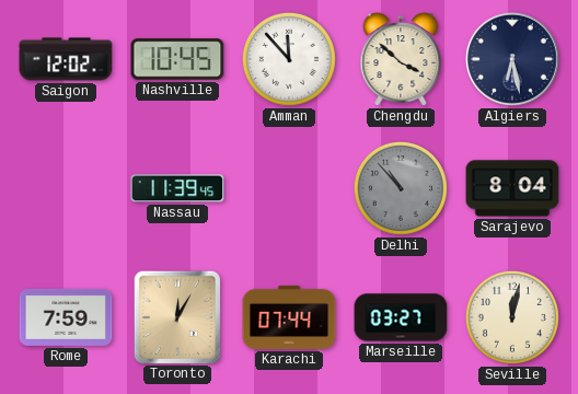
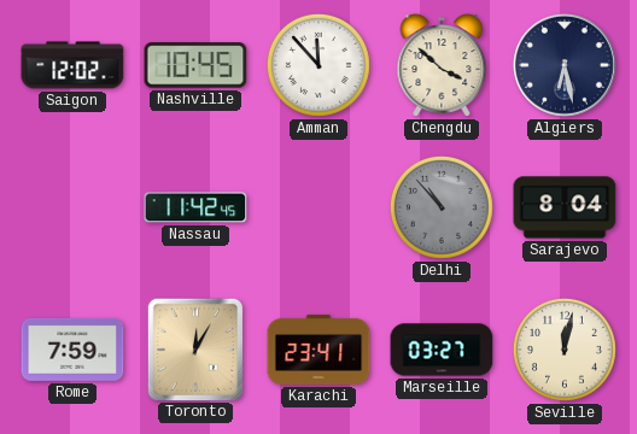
Nassau: 11:39 -> 11:42 (195, 207)
Karachi: 07:44 -> 23:41 (318, 350)
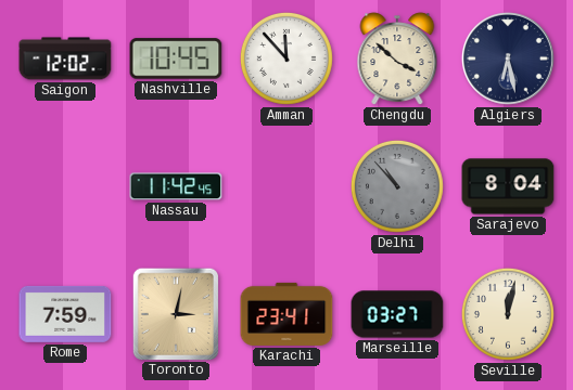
Toronto: 12:05 -> 3:02 (175, 313)
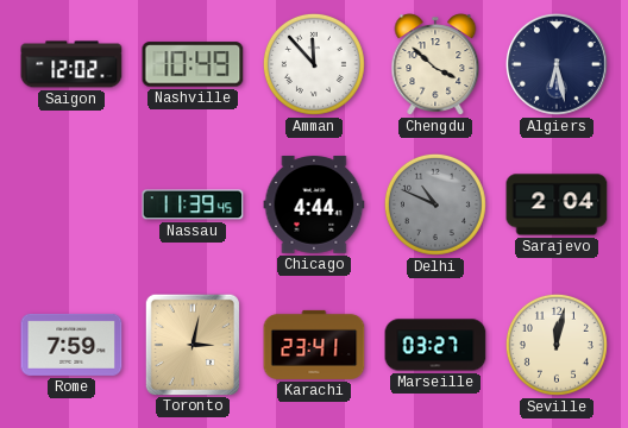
Nashville: 10:45 -> 10:49 (193, 64)
Nassau: 11:42 -> 11:39 (193, 204)
Chicago: none -> 4:44 (314, 204)
Delhi: 10:53 -> 10:49 (435, 204)
Sarajevo: 8:04 -> 2:04 (557, 204)
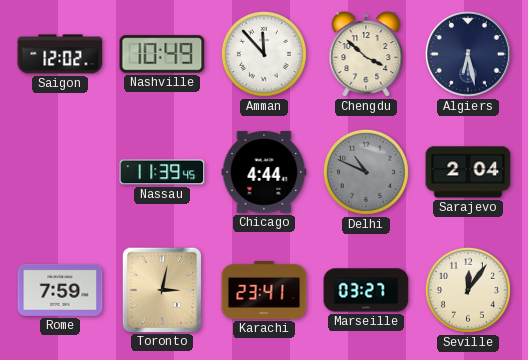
Seville: 12:02 -> 12:06 (468, 290)
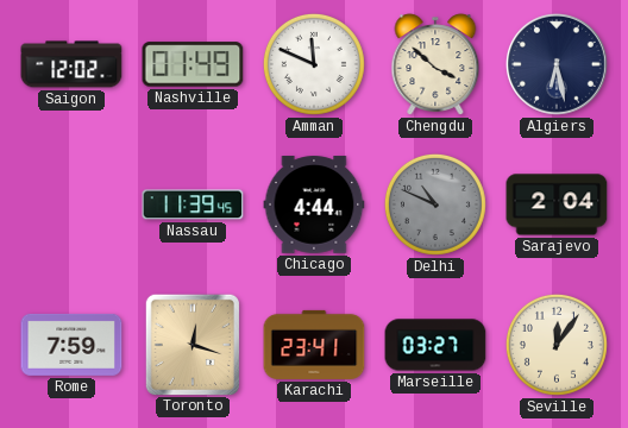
Nashville: 10:49 -> 01:49 (193, 64)
Amman: 11:53 -> 11:49 (314, 64)
Toronto: 3:02 -> 12:18 (191, 344)
